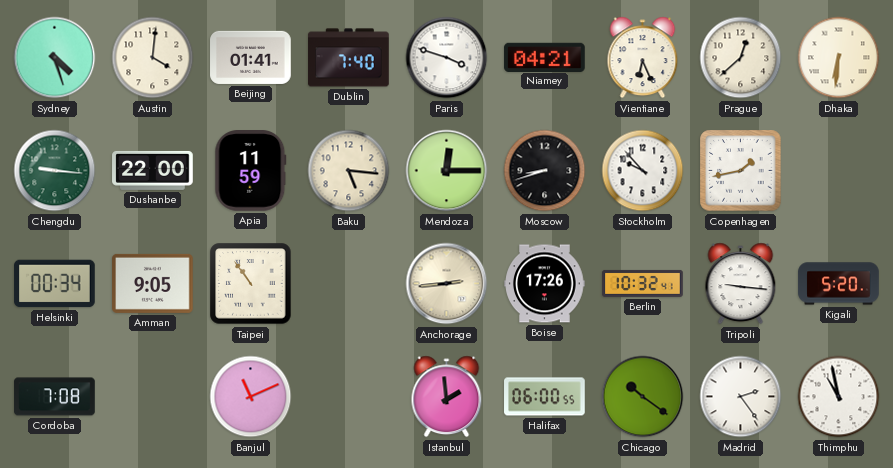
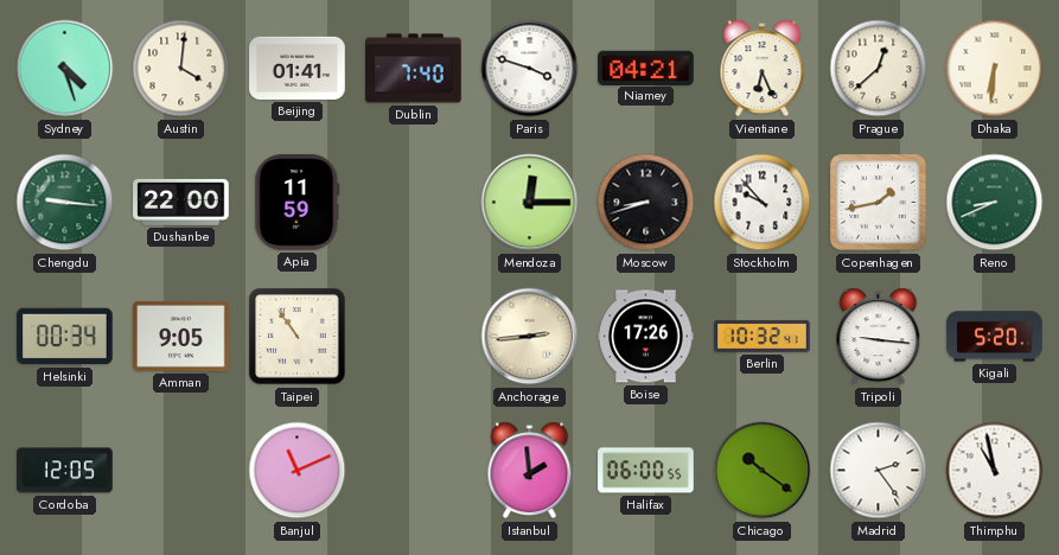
Baku: 5:16 -> none (349, 171)
Reno: none -> 8:41 (995, 203)
Cordoba: 7:08 -> 12:05 (65, 471)
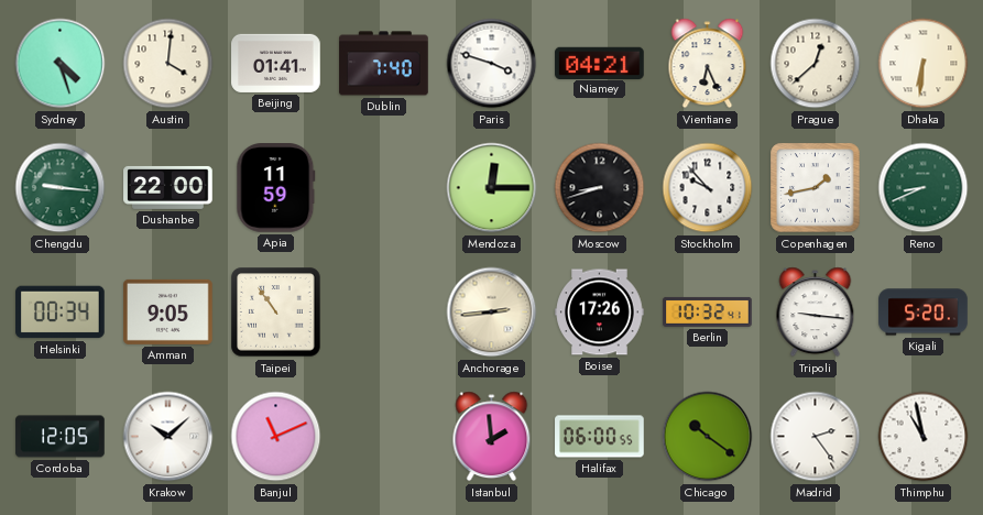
Krakow: none -> 10:08 (168, 437)
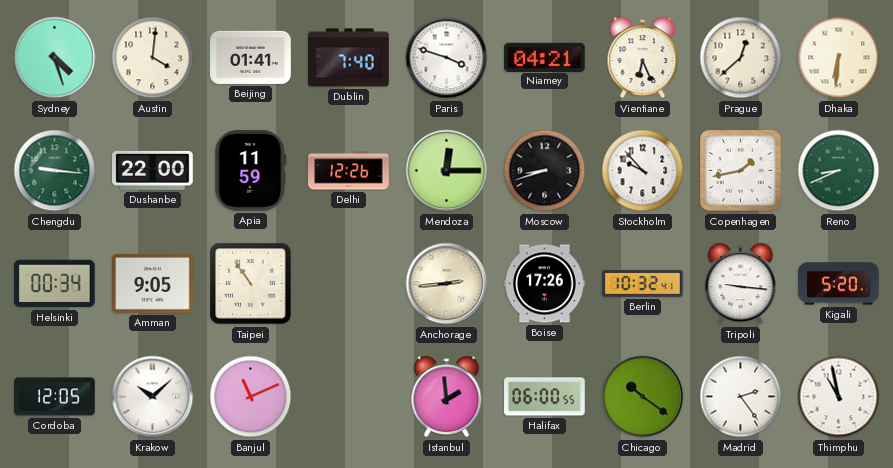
Delhi: none -> 12:26 (349, 171)
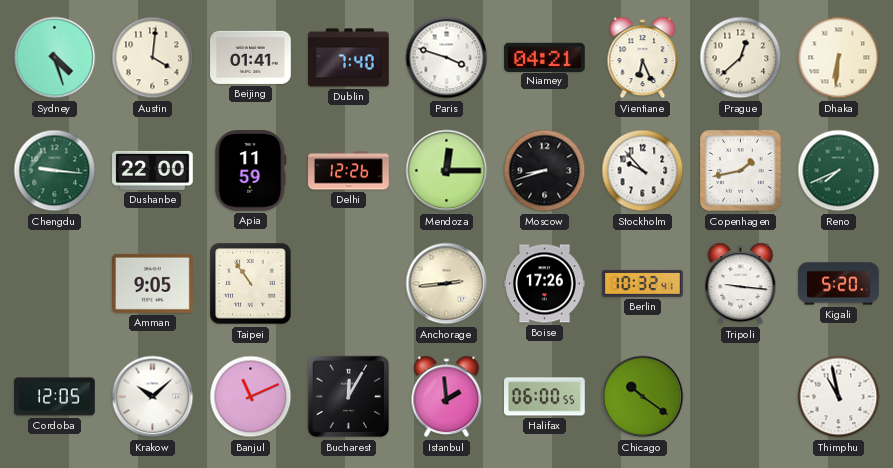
Reno: 8:41 -> 7:41 (839, 171)
Helsinki: 00:34 -> none (55, 284)
Bucharest: none -> 12:05 (349, 397)
Madrid: 2:24 -> none (741, 397)
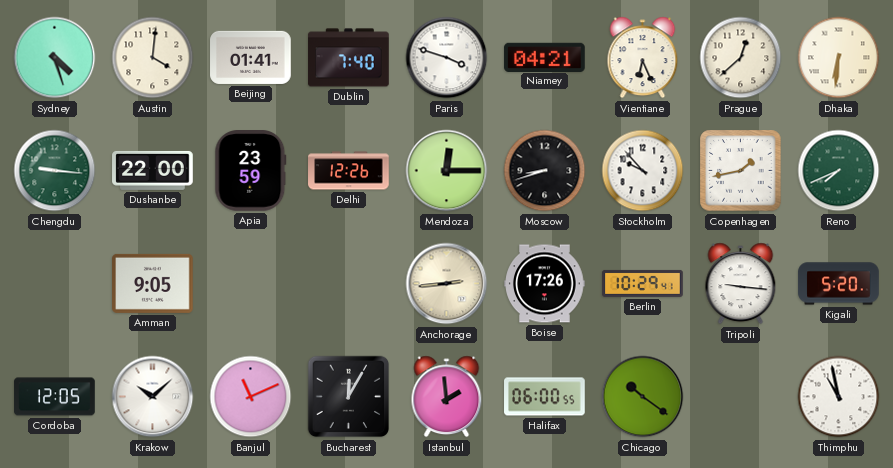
Apia: 11:59 -> 23:59 (251, 171)
Taipei: 10:54 -> none (251, 284)
Berlin: 10:32 -> 10:29 (643, 283)
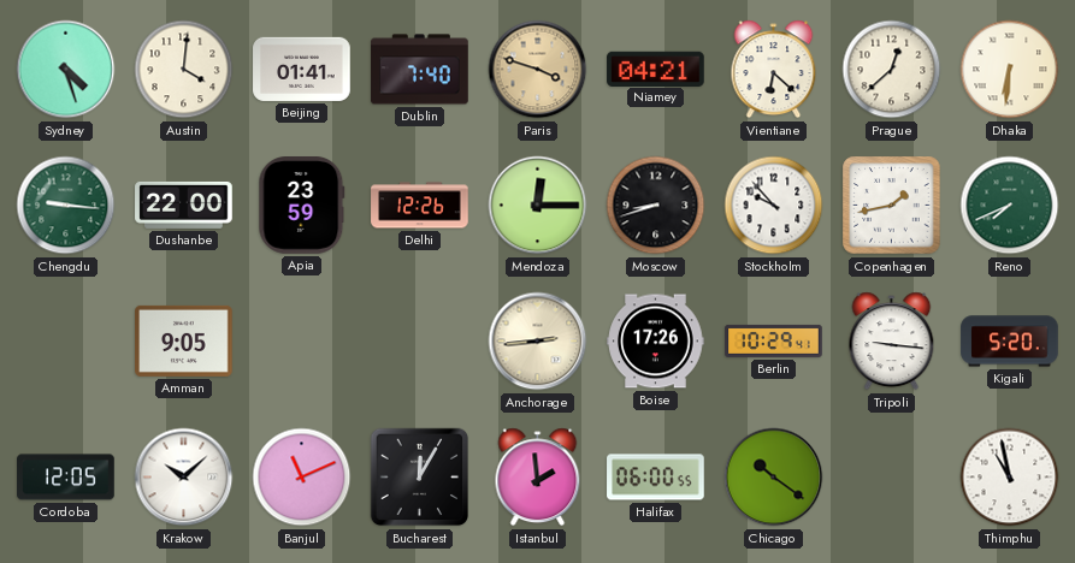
Paris dial: white -> champagne (538, 70)
Vientiane: 6:26 -> 6:22 (774, 70)
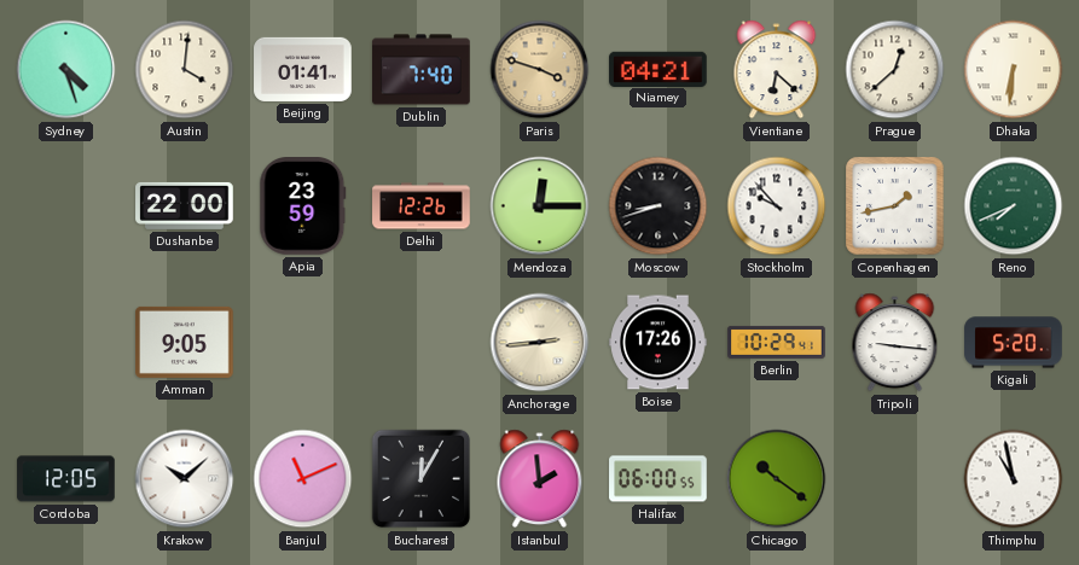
Chengdu: 9:16 -> none (66, 206)
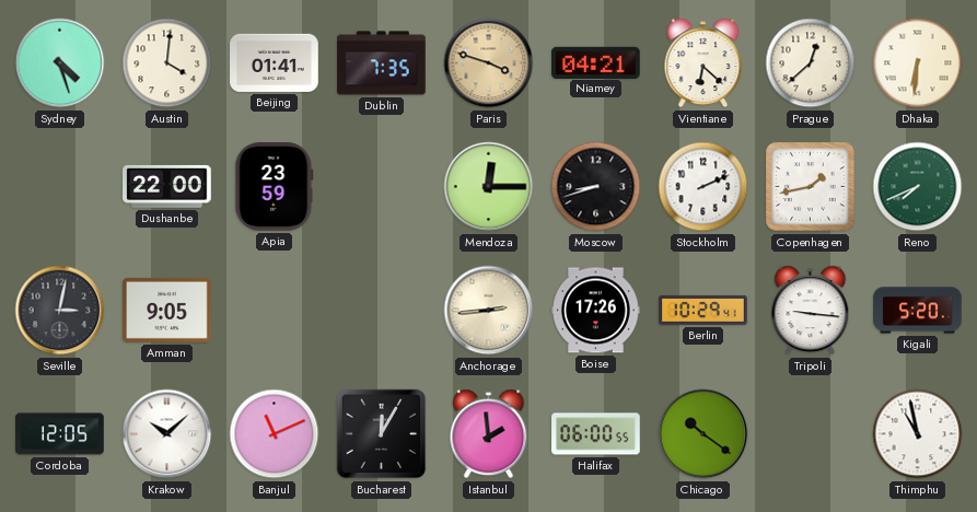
Dublin: 7:40 -> 7:35 (382, 63)
Delhi: 12:26 -> none (422, 206)
Stockholm: 9:53 -> 2:11 (703, 187)
Seville: none -> 3:02 (60, 311)
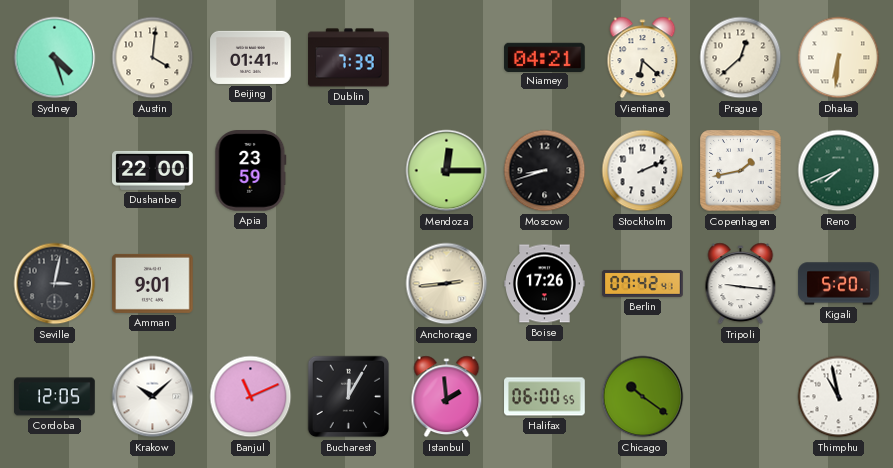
Dublin: 7:35 -> 7:39 (349, 58)
Paris: 3:48 -> none (489, 63)
Amman: 9:05 -> 9:01 (153, 283)
Berlin: 10:29 -> 07:42 (643, 283)
